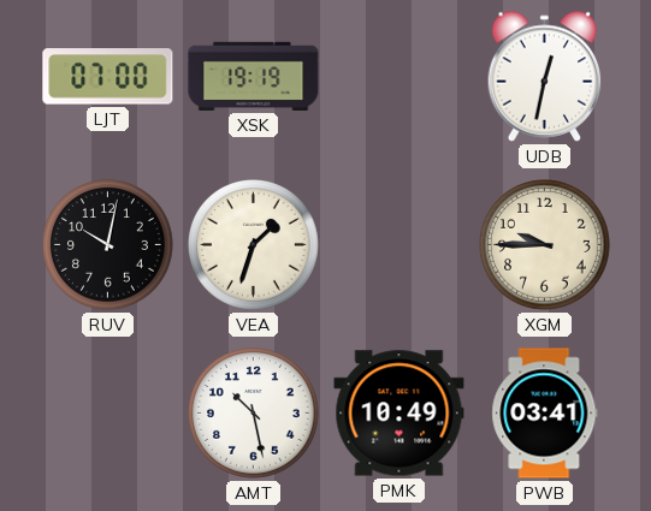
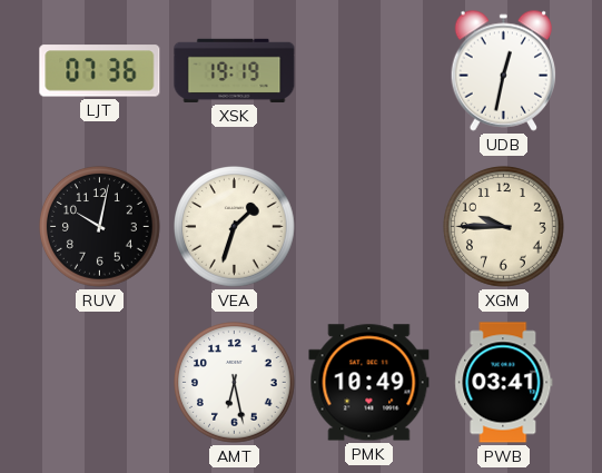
LJT: 07:00 -> 07:36 (100, 71)
AMT: 10:28 -> 6:28 (235, 383)
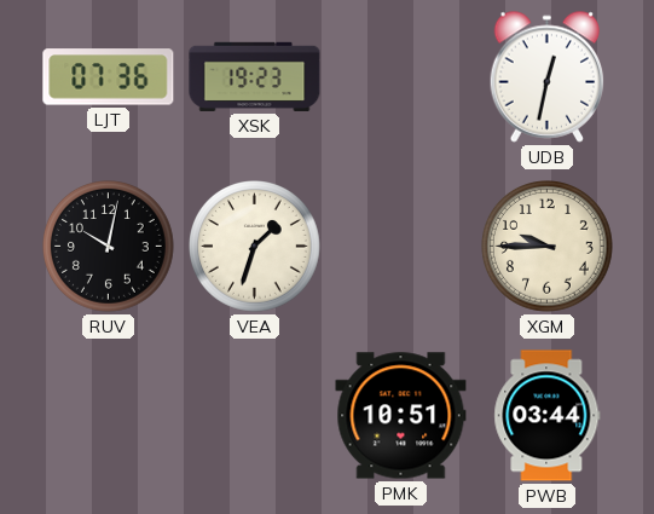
XSK: 19:19 -> 19:23 (255, 76)
AMT: 6:28 -> none (235, 383)
PMK: 10:49 -> 10:51 (401, 416)
PWB: 03:41 -> 03:44 (548, 416)
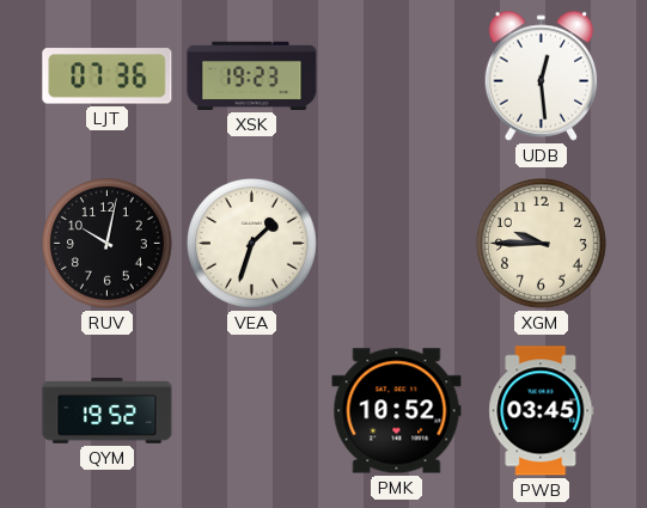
UDB: 12:32 -> 12:29 (542, 75)
QYM: none -> 19:52 (108, 411)
PMK: 10:51 -> 10:52 (397, 411)
PWB: 03:44 -> 03:45 (542, 411)
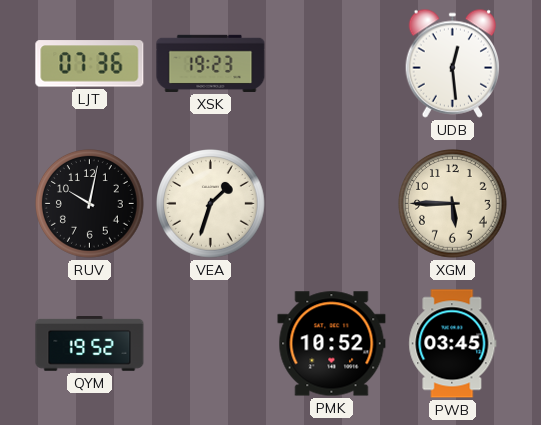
XGM: 9:45 -> 5:45 (453, 204)
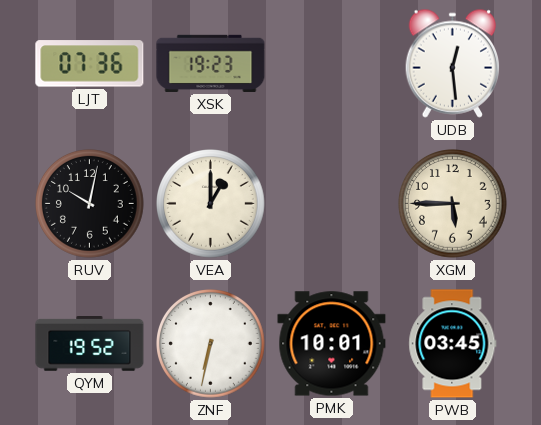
VEA: 1:33 -> 1:00 (211, 204)
ZNF: none -> 6:32 (211, 344)
PMK: 10:52 -> 10:01 (332, 344)
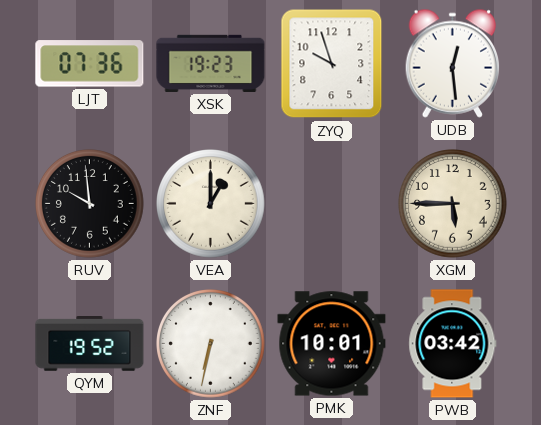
ZYQ: none -> 9:57 (332, 64)
RUV: 10:02 -> 9:59 (90, 204)
PWB: 03:45 -> 03:42 (453, 344)
